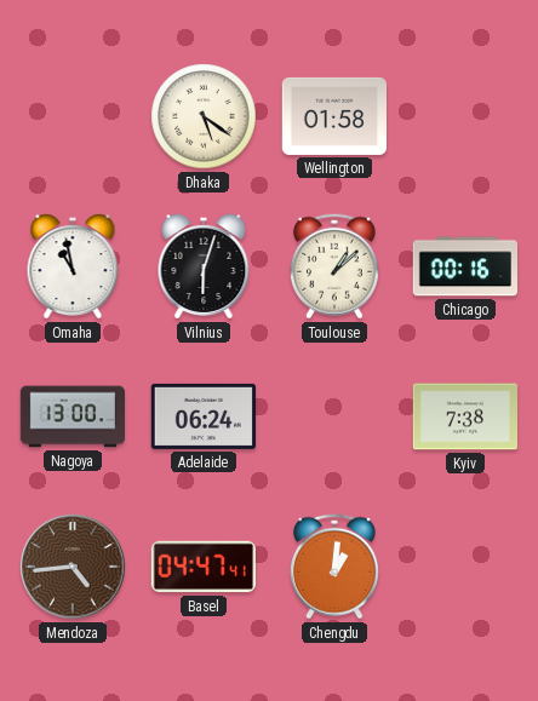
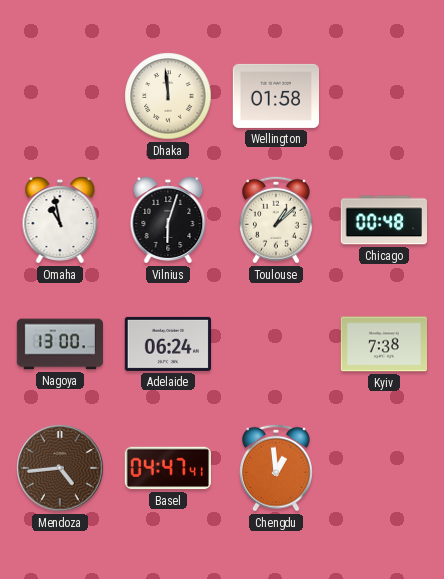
Dhaka: 5:21 -> 11:59 (168, 96)
Chicago: 00:16 -> 00:48 (383, 220)
Chengdu: 1:01 -> 12:59 (276, 468)
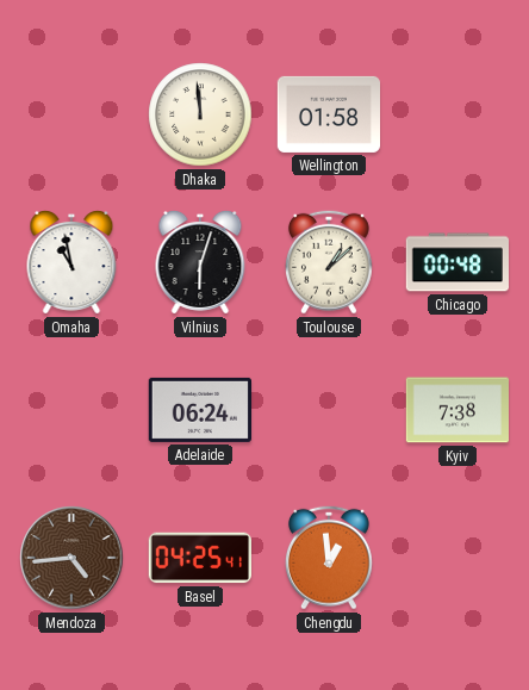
Nagoya: 13:00 -> none (60, 344)
Basel: 04:47 -> 04:25 (199, 558)
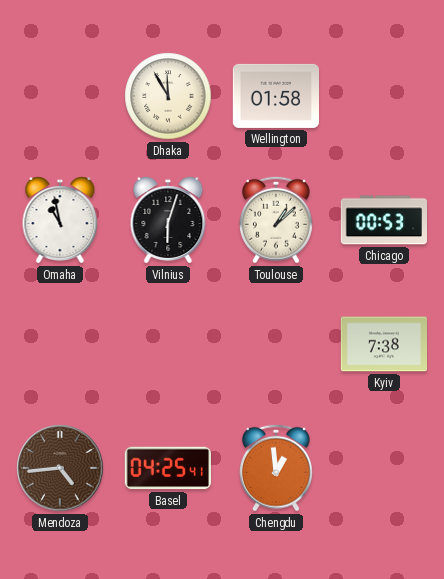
Dhaka: 11:59 -> 11:55 (168, 96)
Chicago: 00:48 -> 00:53 (383, 220)
Adelaide: 06:24 -> none (199, 410)
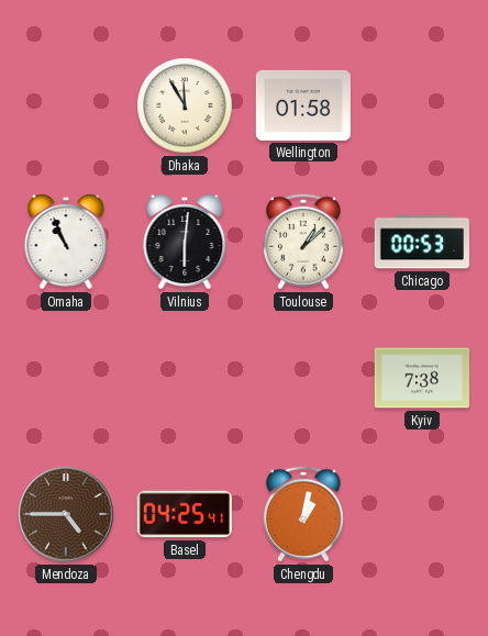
Omaha: 10:58 -> 10:56 (66, 242)
Vilnius: 6:03 -> 6:01 (185, 242)
Mendoza: 4:44 -> 4:45 (66, 514)
Chengdu: 12:59 -> 1:02 (303, 514)
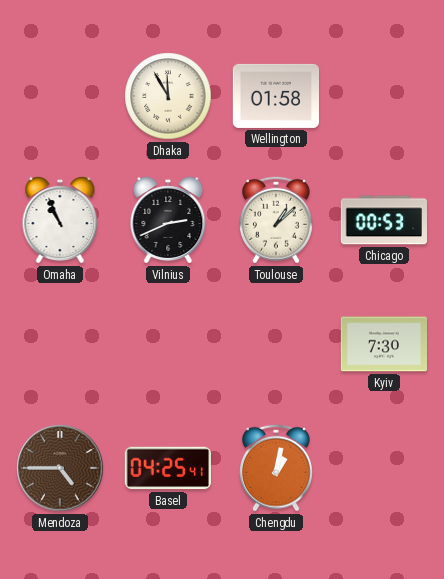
Vilnius: 6:01 -> 2:41 (168, 220)
Kyiv: 7:38 -> 7:30 (383, 344)
